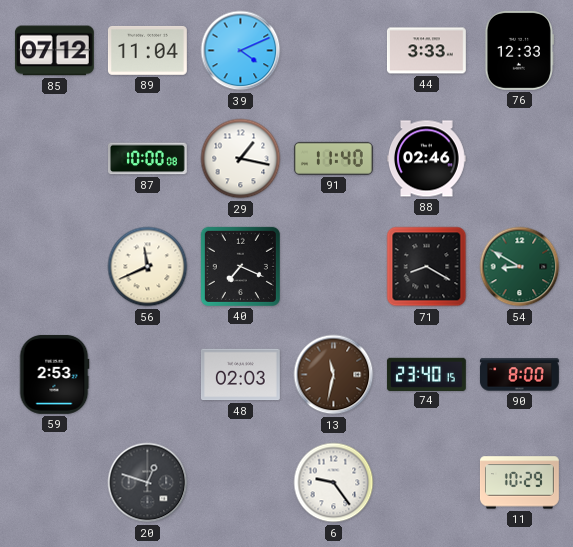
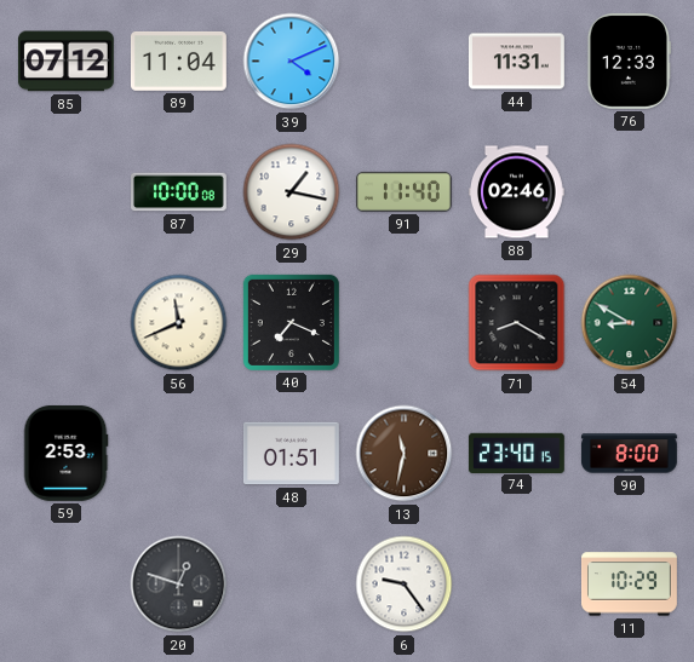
44: 3:33 -> 11:31 (516, 62)
48: 02:03 -> 01:51 (292, 454)
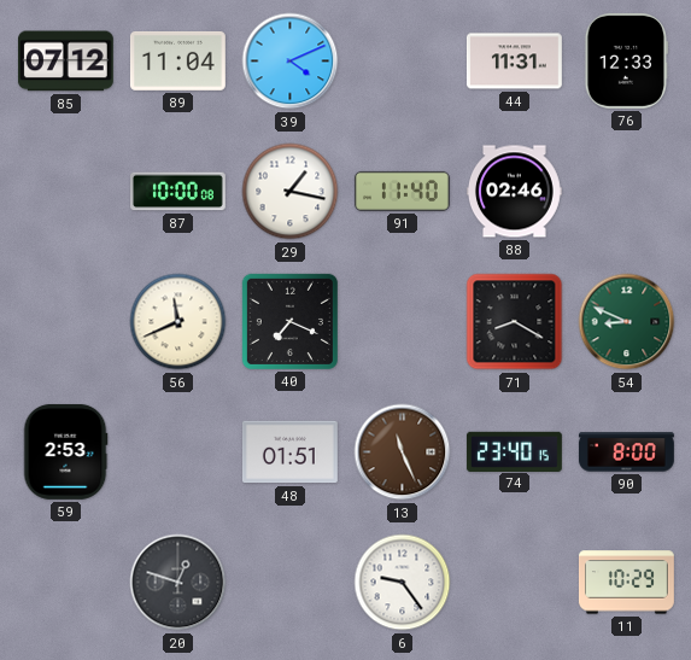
54: 8:50 -> 8:49 (627, 322)
13: 11:32 -> 11:26 (403, 452)
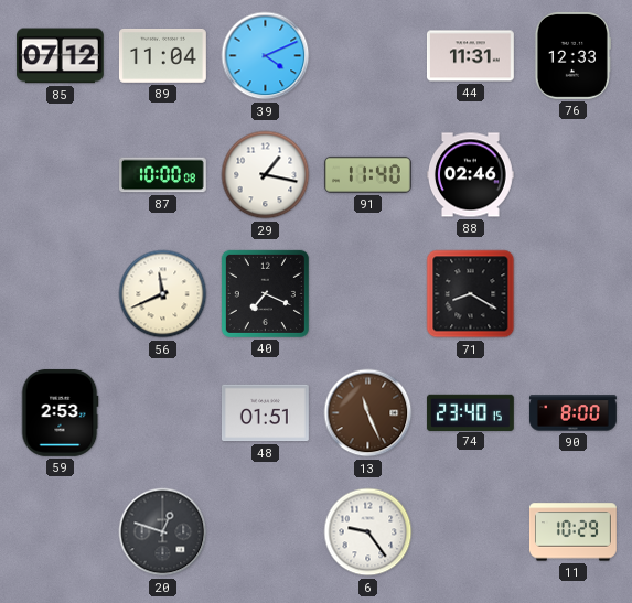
54: 8:49 -> none (627, 322)
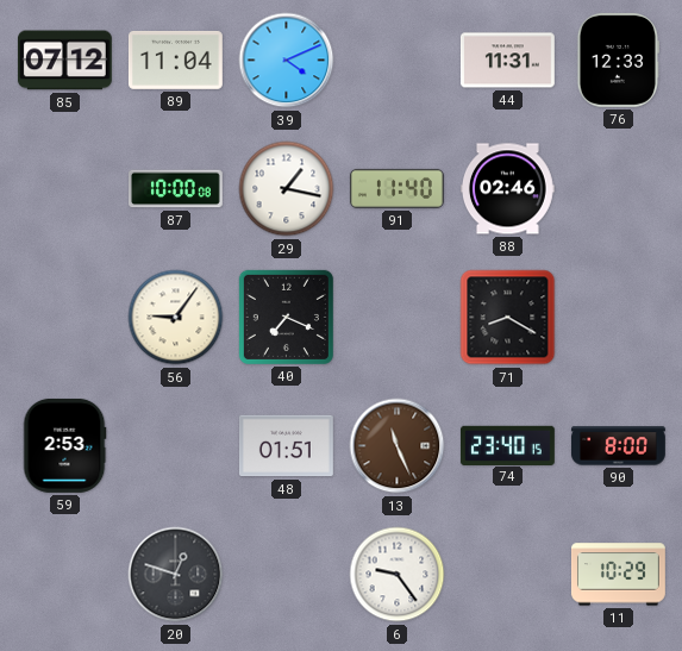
56: 11:41 -> 9:06 (176, 318)
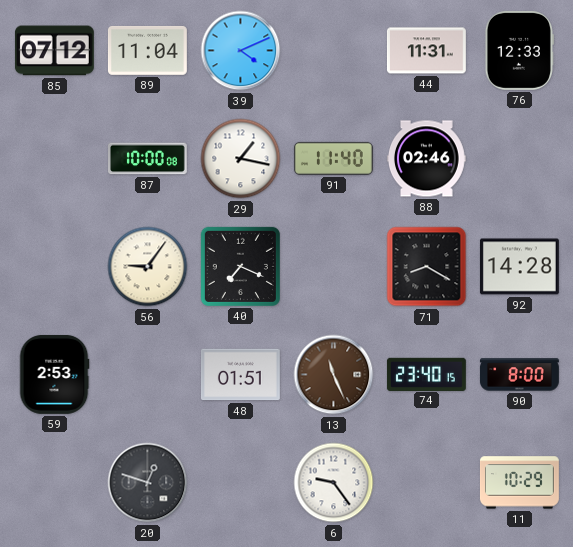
92: none -> 14:28 (519, 267)
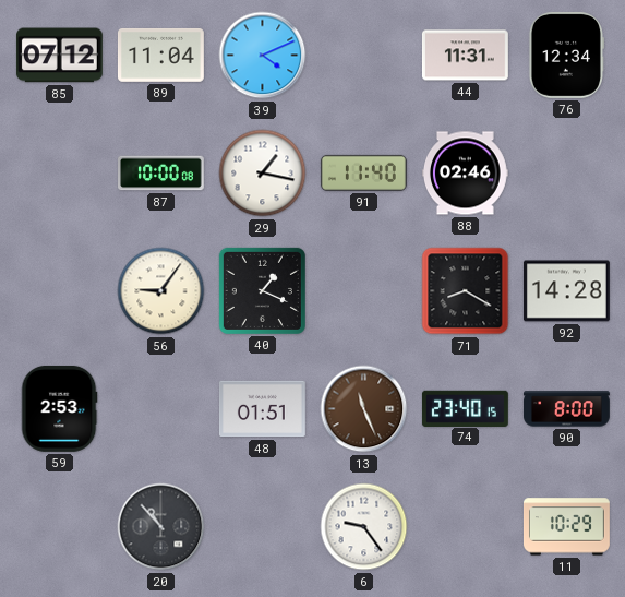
76: 12:33 -> 12:34 (566, 55)
40: 7:19 -> 1:19 (262, 290)
20: 12:48 -> 10:53 (161, 527)
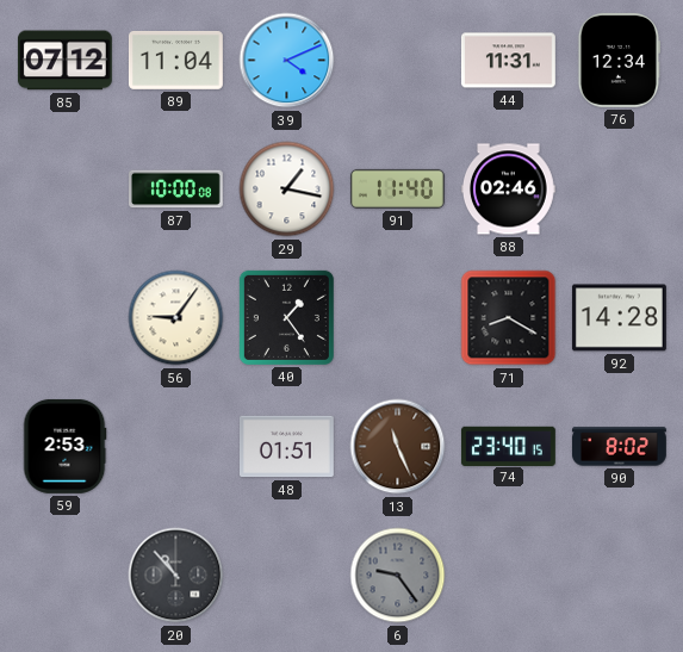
40: 1:19 -> 1:24 (286, 317)
90: 8:00 -> 8:02 (619, 447)
6 dial: white -> grey (398, 576)
11: 10:29 -> none (566, 527)
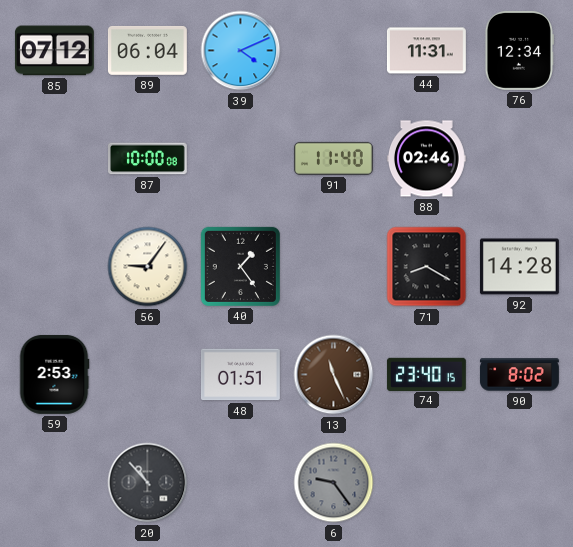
89: 11:04 -> 06:04 (147, 50)
29: 1:17 -> none (287, 190)
